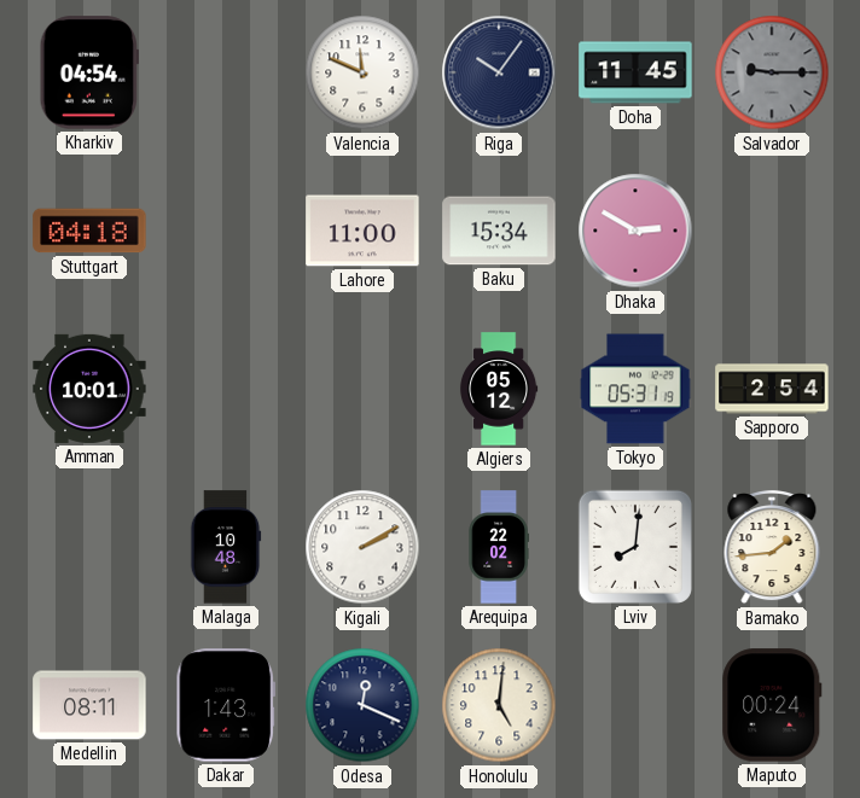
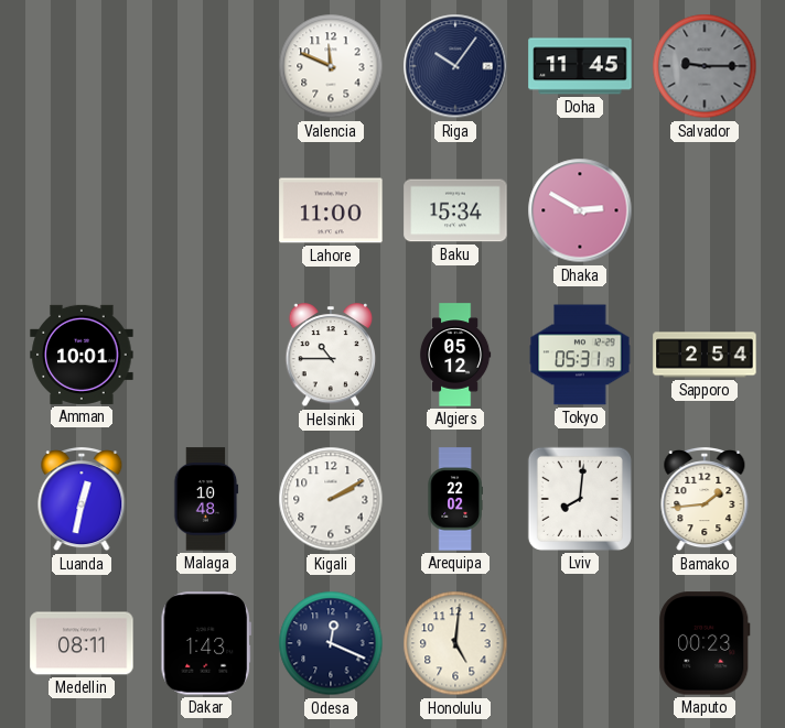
Kharkiv: 04:54 -> none (89, 72)
Stuttgart: 04:18 -> none (89, 231)
Helsinki: none -> 10:45 (331, 356)
Luanda: none -> 12:32 (82, 500)
Maputo: 00:24 -> 00:23 (705, 643)
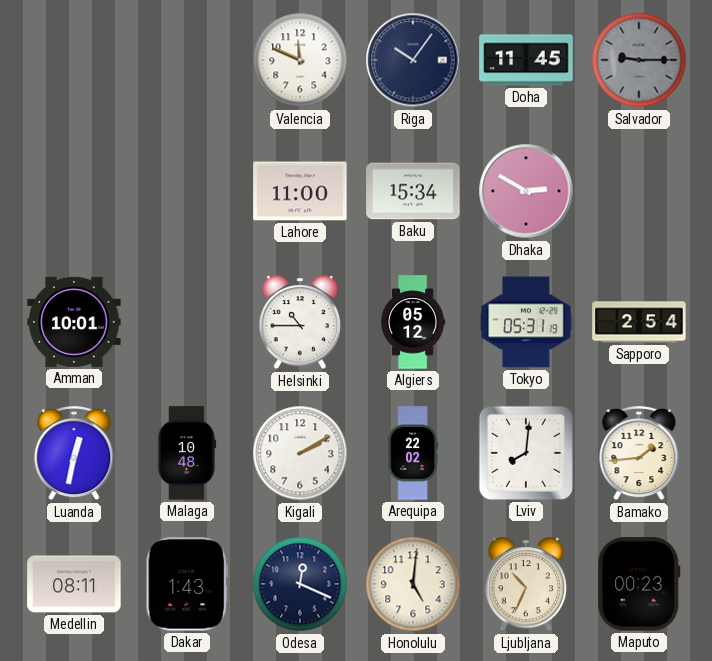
Ljubljana: none -> 10:34 (526, 585)
